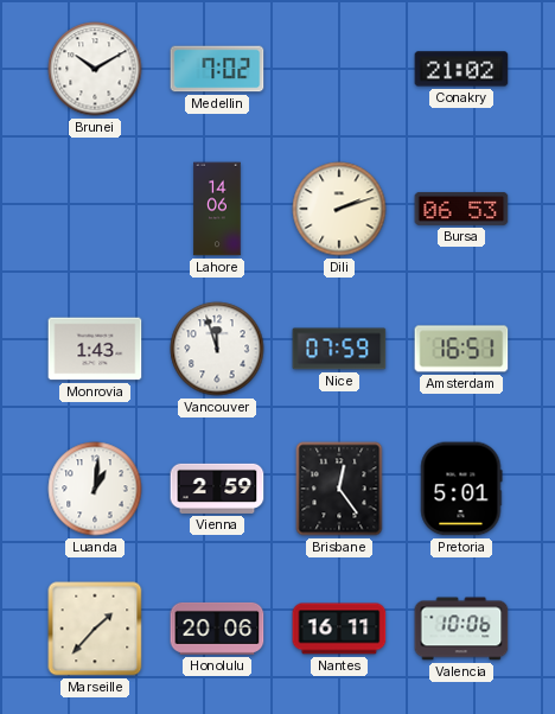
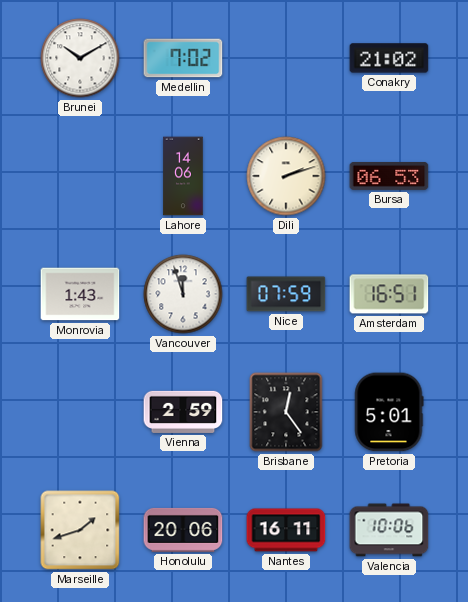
Luanda: 1:01 -> none (95, 489)
Marseille: 1:37 -> 1:42 (80, 530)
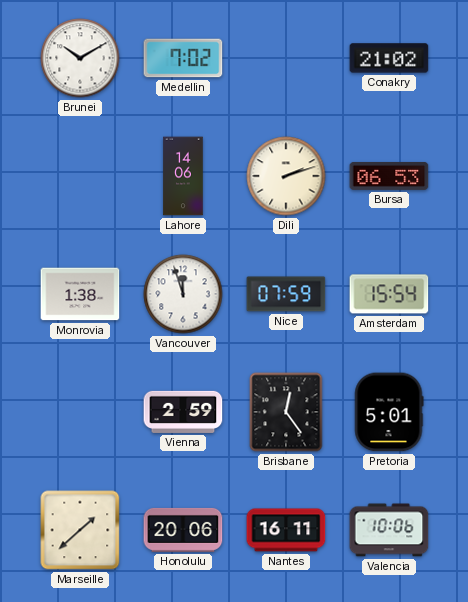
Monrovia: 1:43 -> 1:38 (80, 294)
Amsterdam: 16:51 -> 15:54 (389, 294)
Marseille: 1:42 -> 1:38 (80, 530)
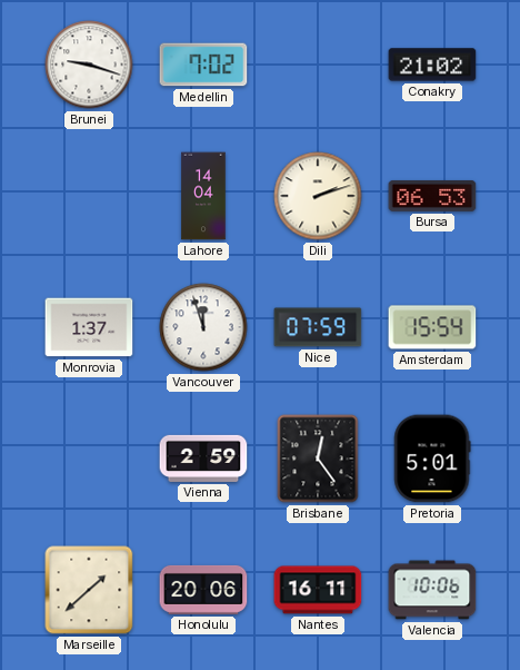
Brunei: 10:10 -> 9:18 (89, 65)
Lahore: 14:06 -> 14:04 (203, 196)
Monrovia: 1:38 -> 1:37 (89, 327)
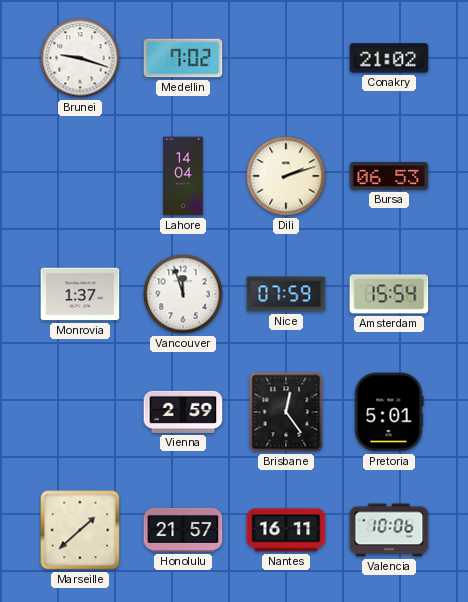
Honolulu: 20:06 -> 21:57 (183, 530)
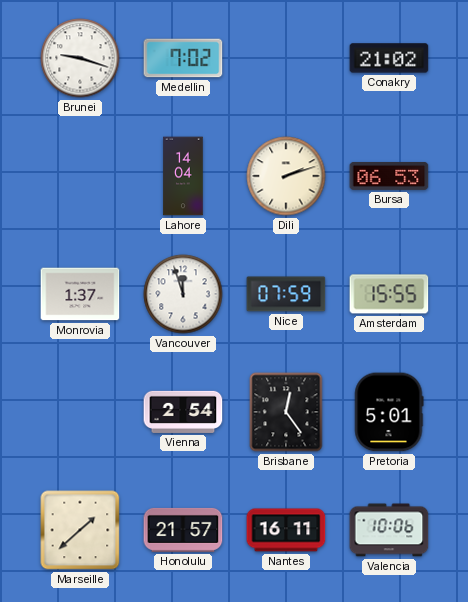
Amsterdam: 15:54 -> 15:55 (389, 294)
Vienna: 2:59 -> 2:54 (183, 412)
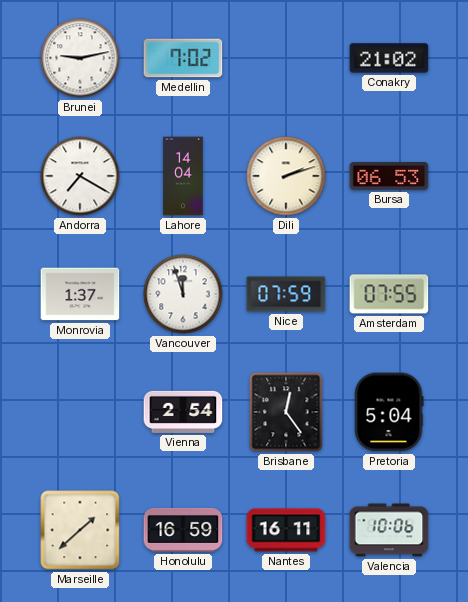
Brunei: 9:18 -> 9:13 (80, 58)
Andorra: none -> 7:20 (80, 176)
Amsterdam: 15:55 -> 07:55 (389, 294)
Pretoria: 5:01 -> 5:04 (389, 412)
Honolulu: 21:57 -> 16:59 (183, 530)
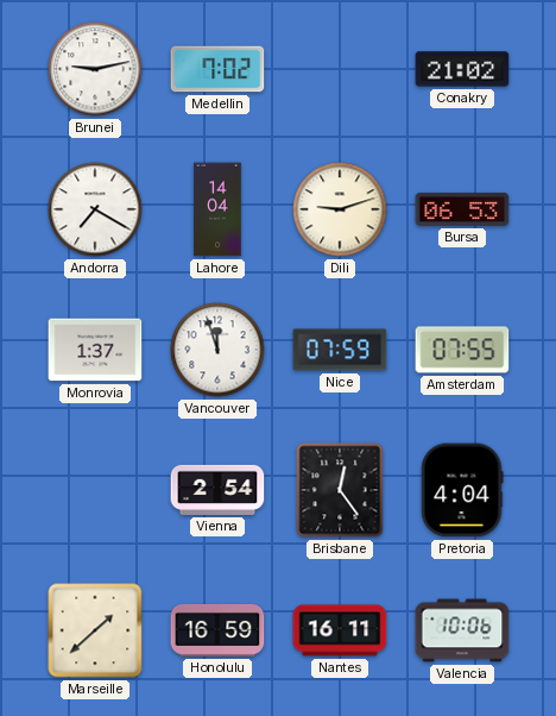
Dili: 2:12 -> 9:12 (340, 209)
Pretoria: 5:04 -> 4:04 (462, 490)
